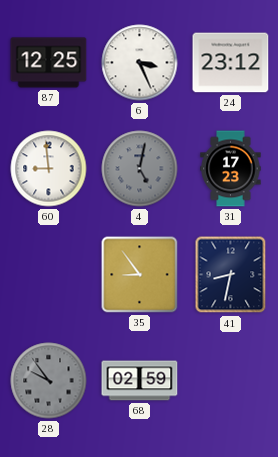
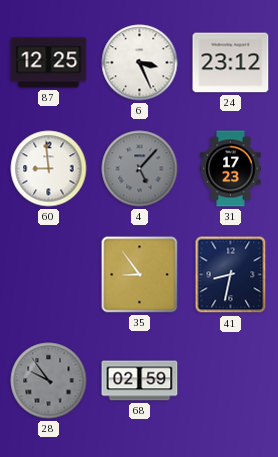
4: 5:02 -> 5:07 (140, 169)
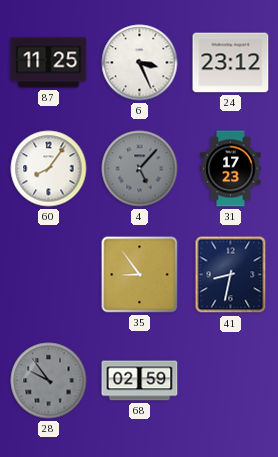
87: 12:25 -> 11:25 (49, 63)
60: 8:59 -> 8:06 (49, 169)
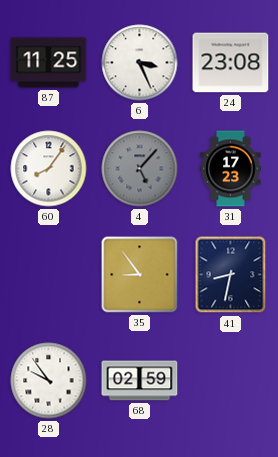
24: 23:12 -> 23:08 (231, 63)
28 dial: grey -> white (49, 381)
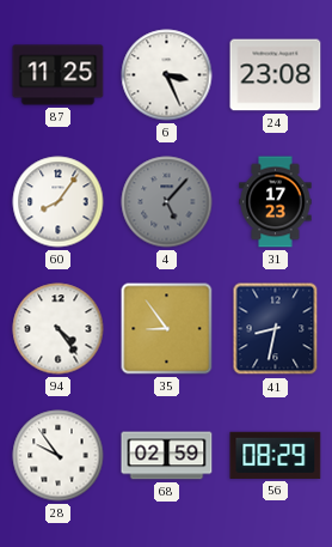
94: none -> 4:24 (59, 329)
56: none -> 08:29 (276, 455)
